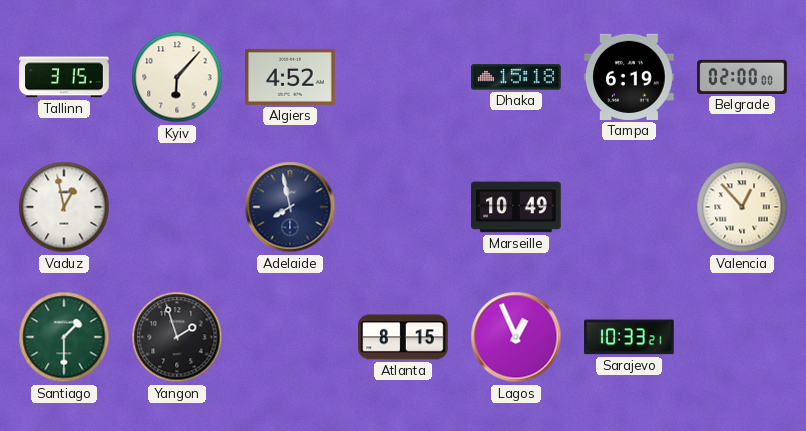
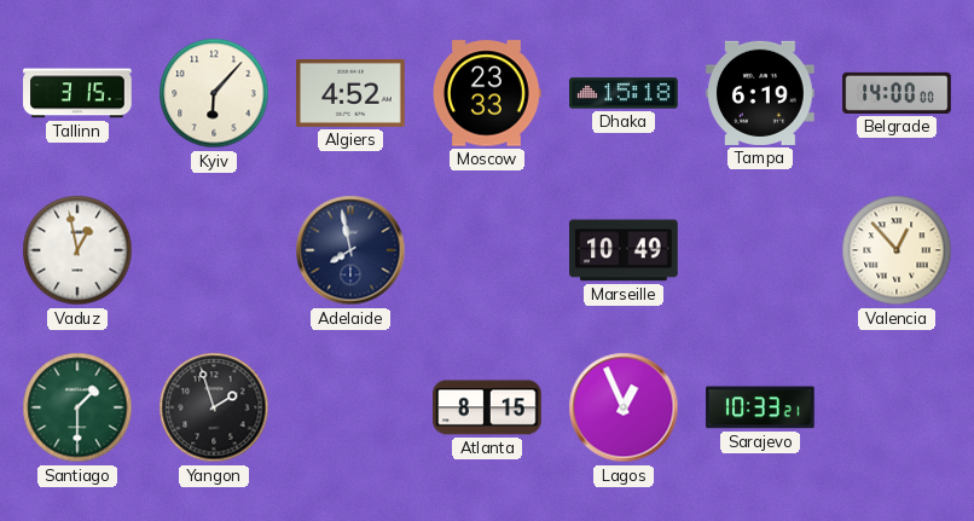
Moscow: none -> 23:33 (487, 93)
Belgrade: 02:00 -> 14:00 (897, 93)
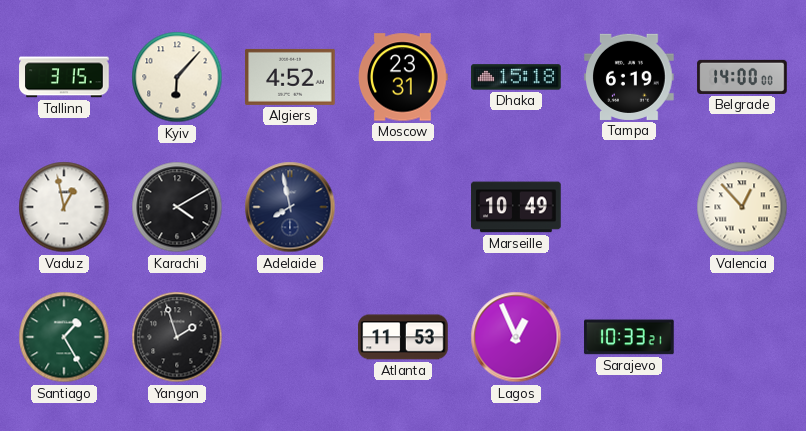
Moscow: 23:33 -> 23:31 (403, 77)
Karachi: none -> 4:10 (177, 207)
Santiago: 1:30 -> 1:25 (64, 337)
Atlanta: 8:15 -> 11:53 (403, 337)
